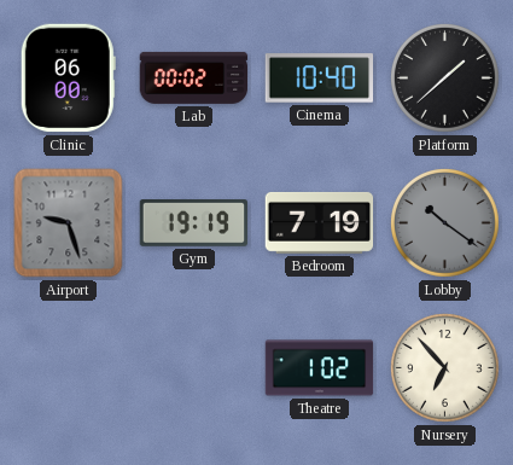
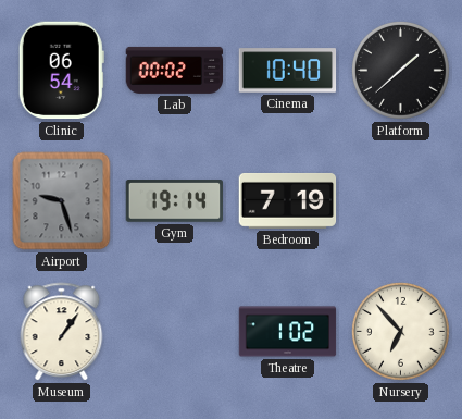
Clinic: 06:00 -> 06:54 (61, 71)
Gym: 19:19 -> 19:14 (175, 201)
Lobby: 10:21 -> none (445, 223)
Museum: none -> 1:06 (62, 332)
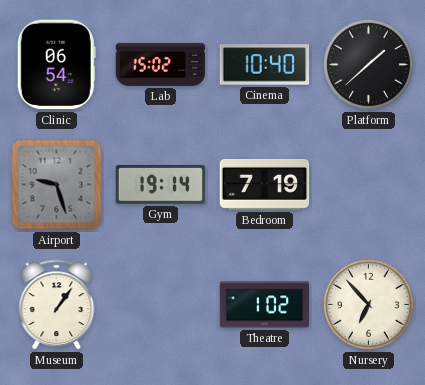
Lab: 00:02 -> 15:02 (161, 64)
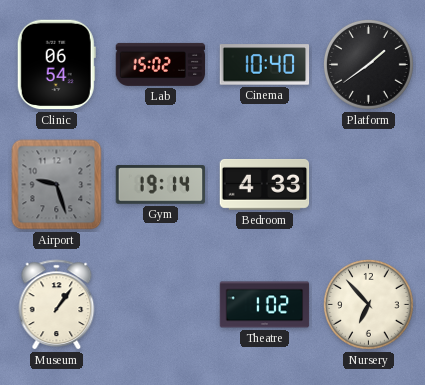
Platform: 1:38 -> 1:39 (369, 65)
Bedroom: 7:19 -> 4:33 (265, 184)
